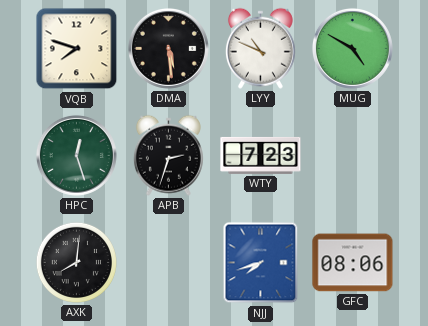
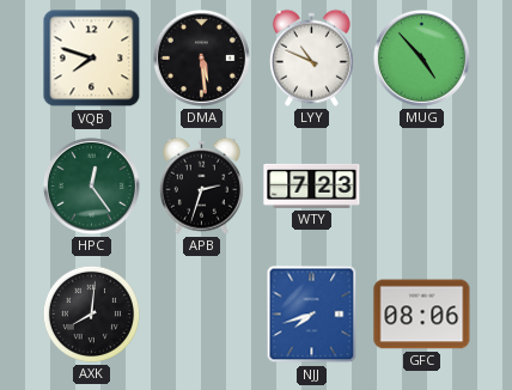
MUG: 4:50 -> 4:53 (421, 57)
HPC: 12:27 -> 12:24 (91, 185)
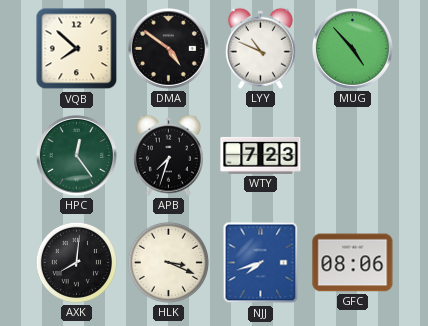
VQB: 7:48 -> 7:52 (77, 49)
DMA: 5:29 -> 4:51 (168, 48)
APB: 2:33 -> 7:33 (168, 155)
HLK: none -> 3:19 (168, 262)
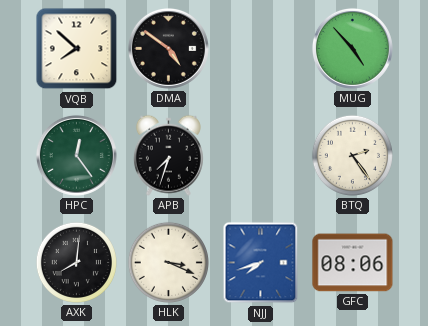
LYY: 10:49 -> none (260, 48)
WTY: 7:23 -> none (261, 155)
BTQ: none -> 2:24 (352, 155)
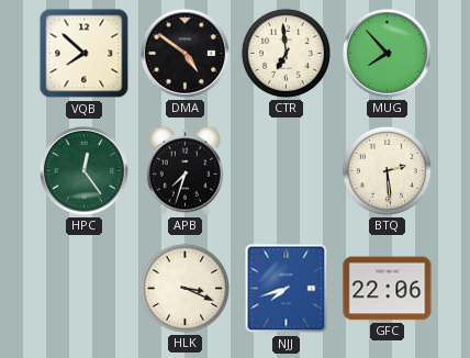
CTR: none -> 6:59 (286, 53)
MUG: 4:53 -> 7:53 (387, 53)
BTQ: 2:24 -> 2:29 (387, 170)
AXK: 8:01 -> none (76, 262)
GFC: 08:06 -> 22:06 (388, 289)
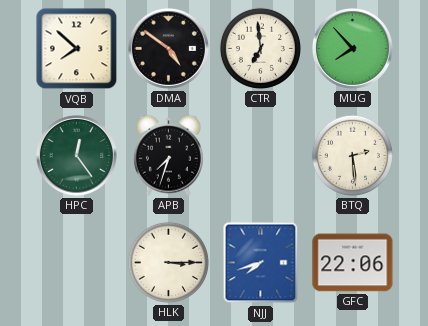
HLK: 3:19 -> 3:15 (168, 262)
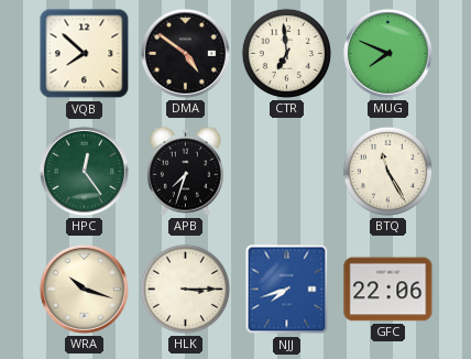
MUG: 7:53 -> 7:49 (387, 53)
BTQ: 2:29 -> 11:25 (387, 171)
WRA: none -> 10:18 (84, 289)
